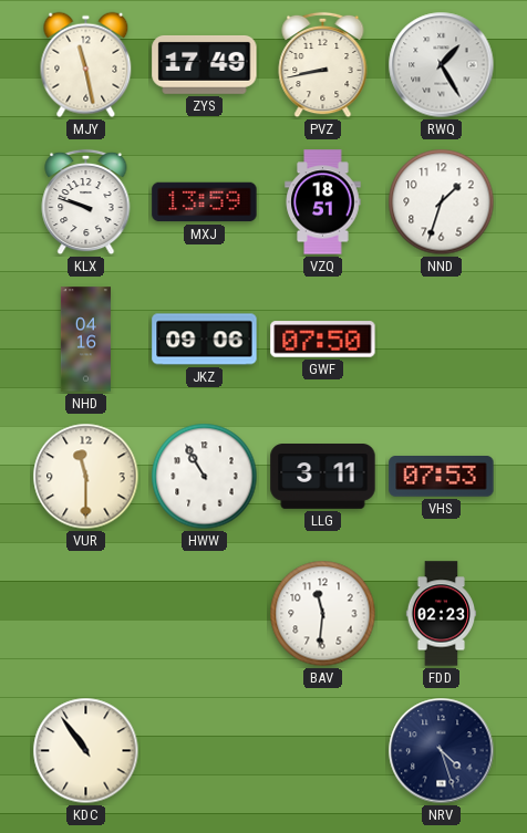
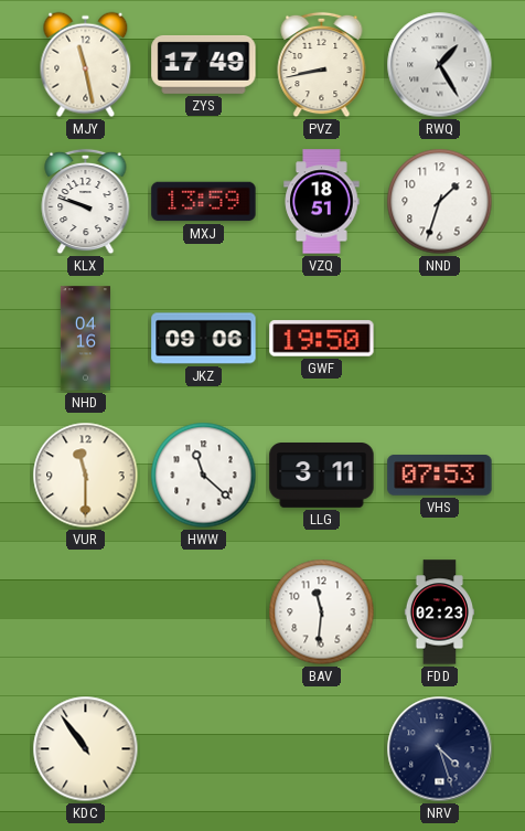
GWF: 07:50 -> 19:50 (322, 339)
HWW: 10:55 -> 11:22 (204, 476)
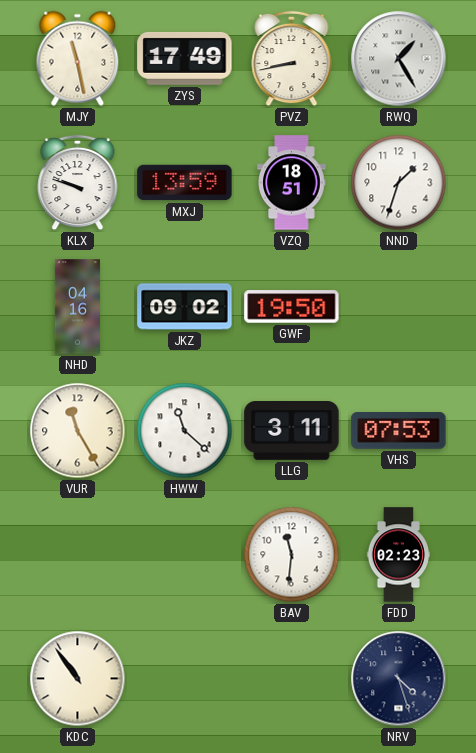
JKZ: 09:06 -> 09:02 (185, 307)
VUR: 11:30 -> 11:25 (78, 431)
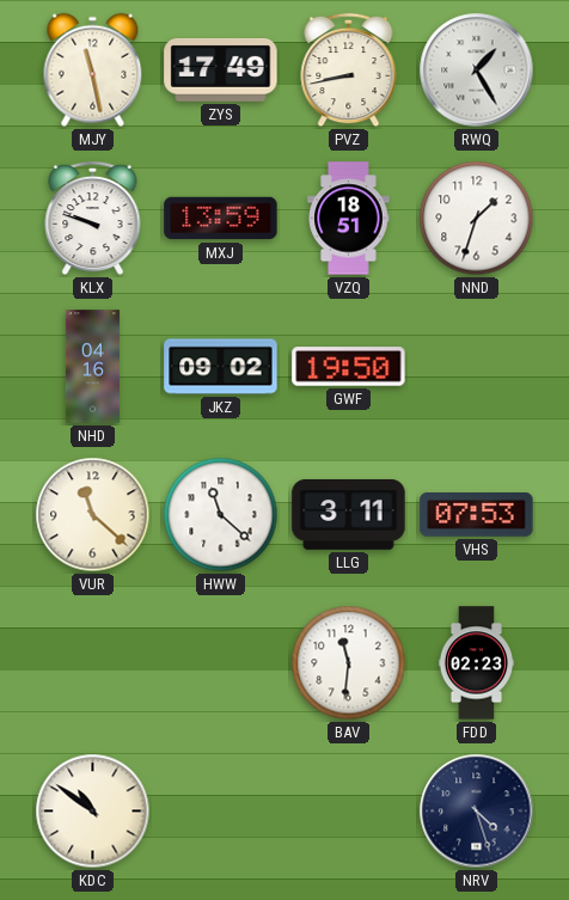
VUR: 11:25 -> 11:22 (93, 515)
KDC: 10:54 -> 10:51 (93, 812)
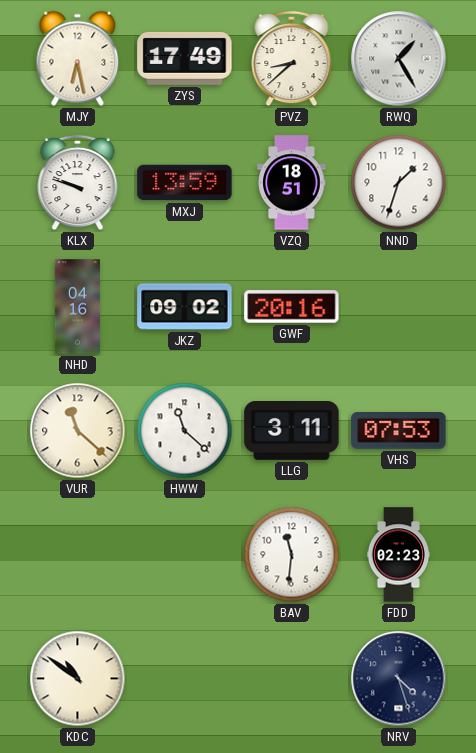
MJY: 11:28 -> 6:28 (78, 59)
PVZ: 8:43 -> 8:38 (292, 59)
GWF: 19:50 -> 20:16 (292, 307)
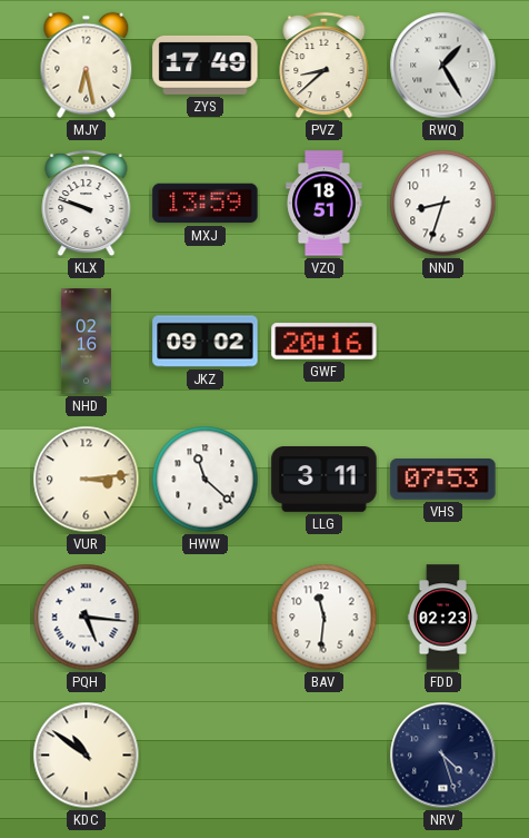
NND: 1:33 -> 8:33 (443, 204)
NHD: 04:16 -> 02:16 (86, 342)
VUR: 11:22 -> 3:14 (87, 480)
PQH: none -> 5:16 (87, 618)
